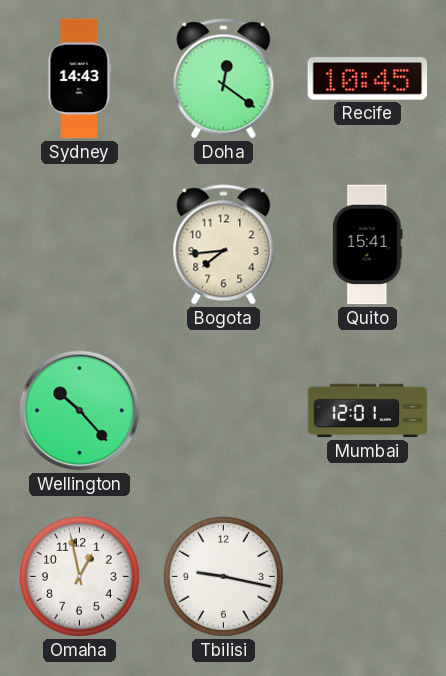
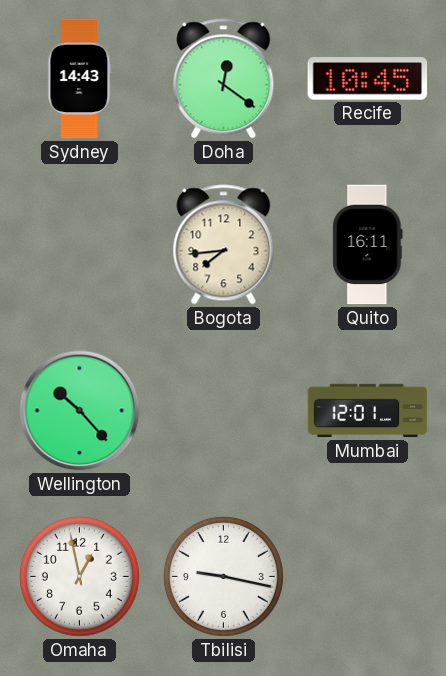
Quito: 15:41 -> 16:11 (368, 245)
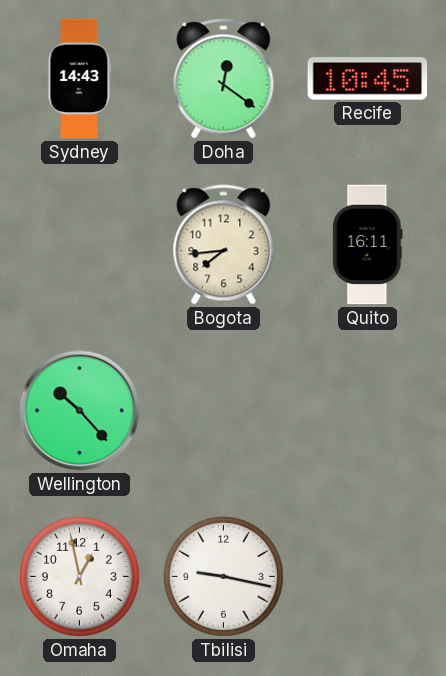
Mumbai: 12:01 -> none (368, 411)
